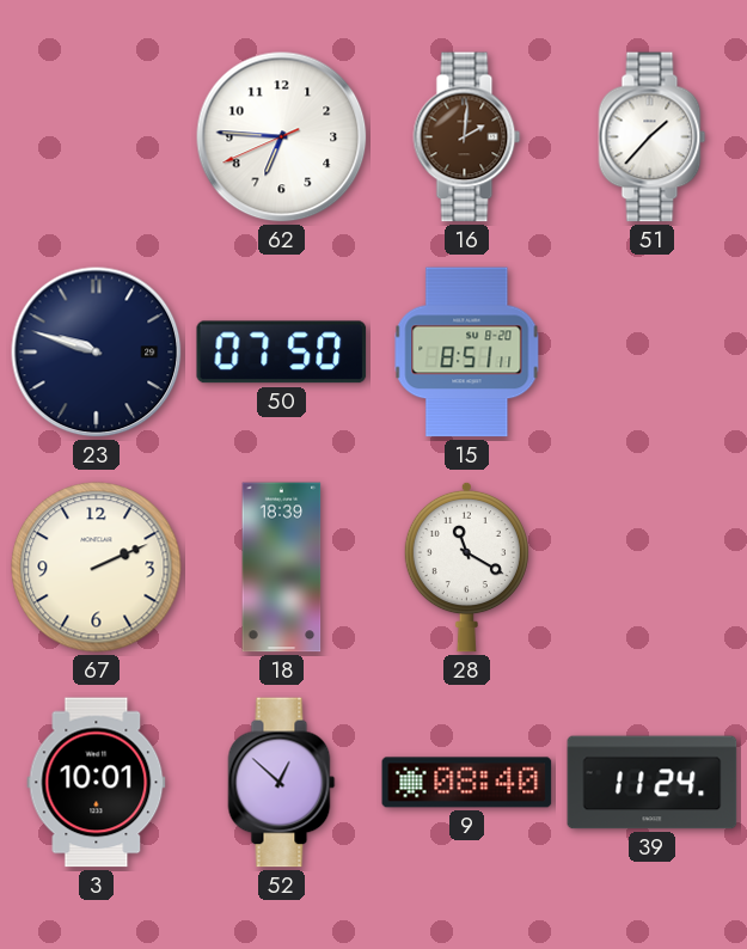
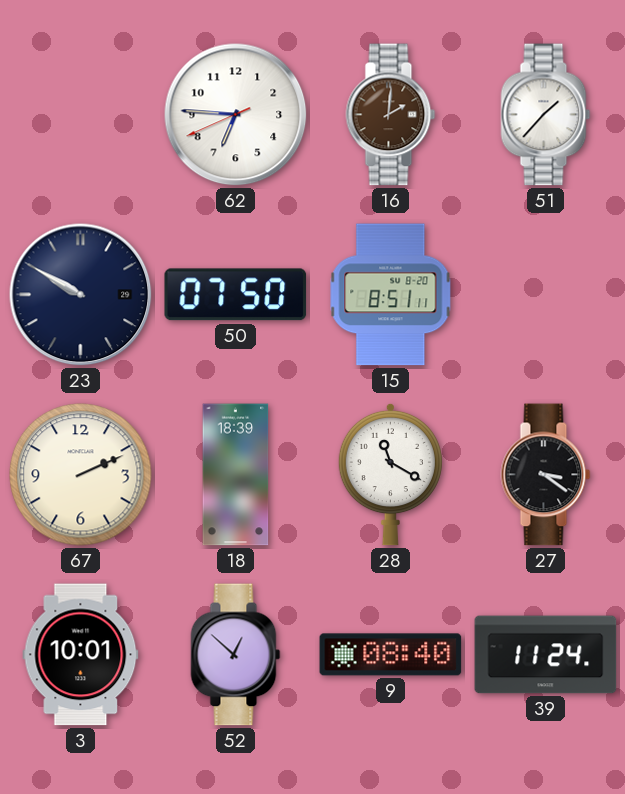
23: 9:48 -> 9:50 (81, 295)
27: none -> 3:21 (546, 475)
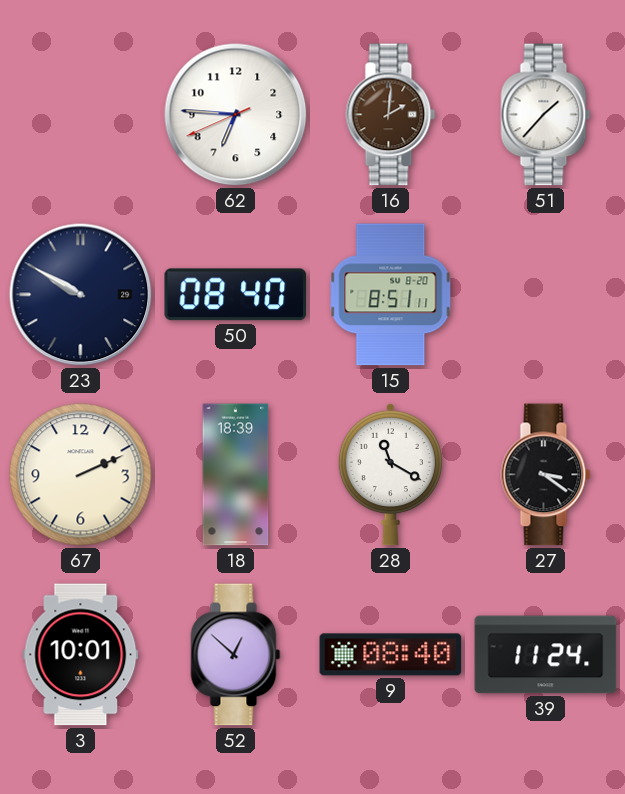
50: 07:50 -> 08:40 (236, 295)
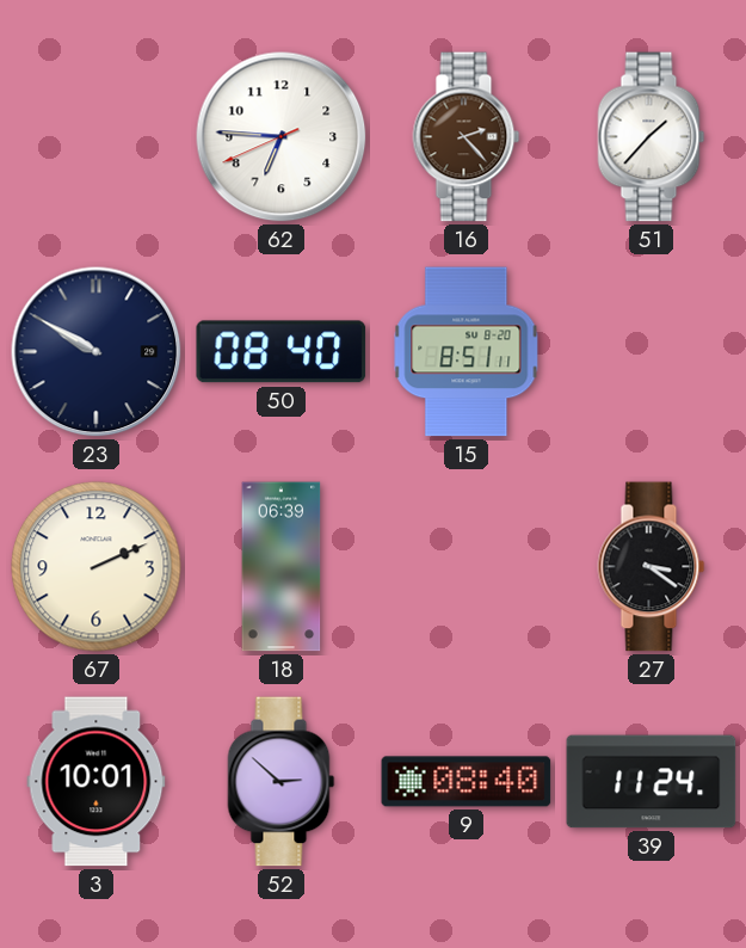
16: 2:01 -> 2:23 (467, 137)
18: 18:39 -> 06:39 (282, 567)
28: 11:20 -> none (390, 474)
52: 12:52 -> 2:52 (282, 782)
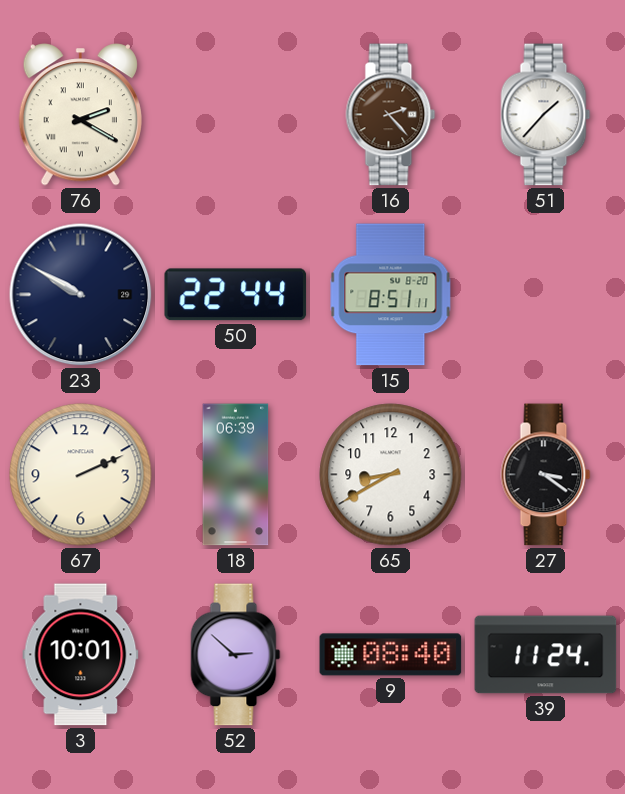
76: none -> 2:20 (80, 115)
62: 6:45 -> none (282, 137)
50: 08:40 -> 22:44 (236, 295)
65: none -> 8:40 (391, 475)
